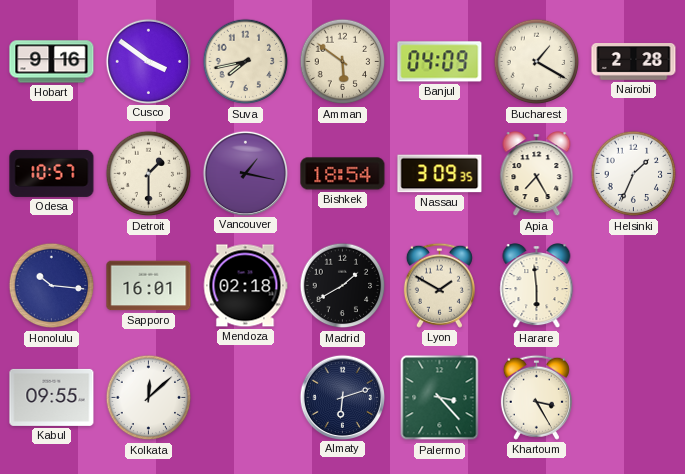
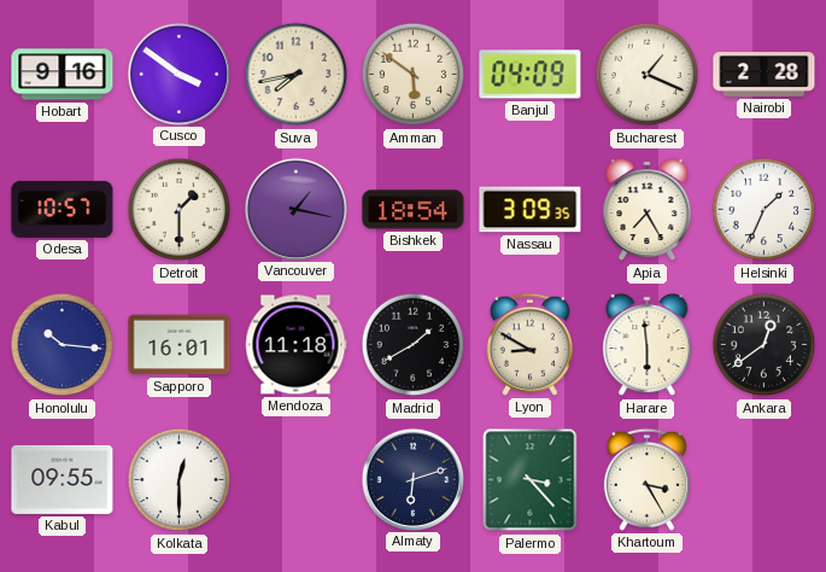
Bucharest: 1:20 -> 1:19 (648, 75)
Mendoza: 02:18 -> 11:18 (295, 345)
Lyon: 1:50 -> 8:50 (529, 344)
Ankara: none -> 12:39 (765, 345)
Kolkata: 12:08 -> 12:30 (180, 480)
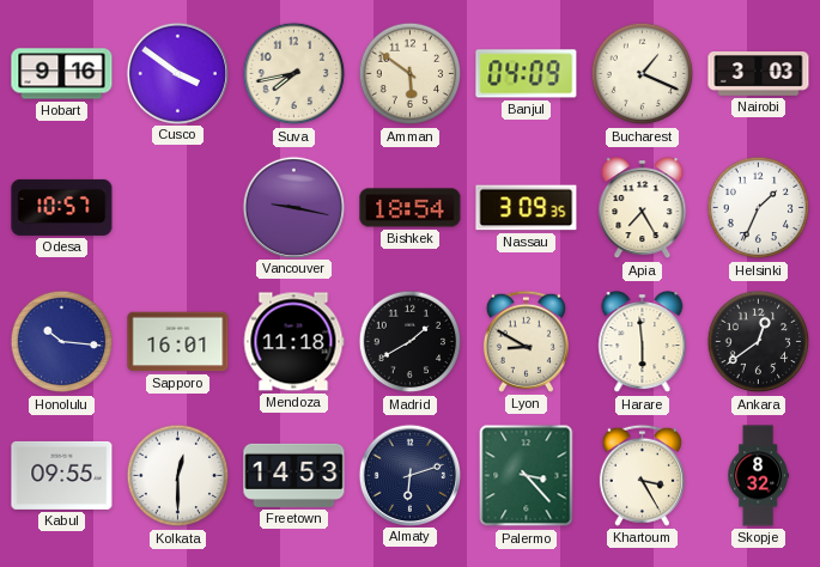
Nairobi: 2:28 -> 3:03 (759, 74)
Detroit: 1:30 -> none (180, 210)
Vancouver: 1:17 -> 9:17 (293, 207)
Freetown: none -> 14:53 (294, 475)
Skopje: none -> 8:32 (758, 476)
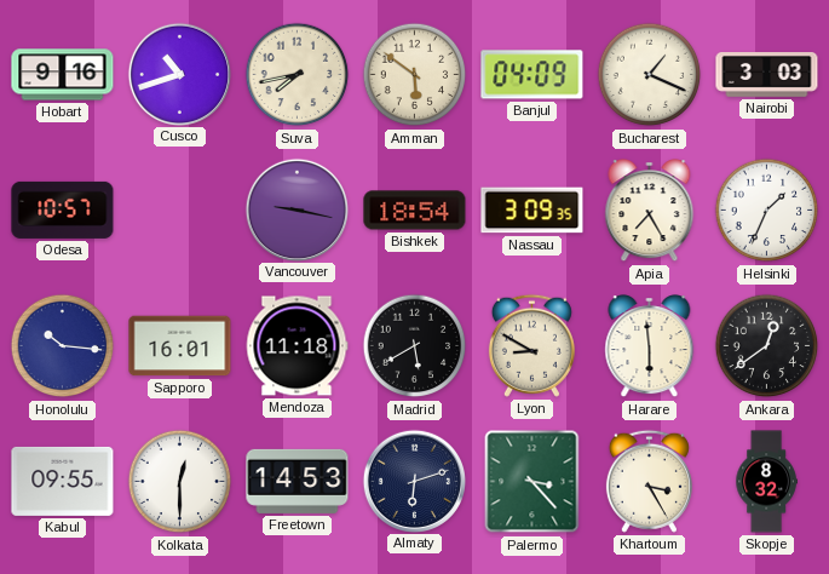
Cusco: 3:51 -> 10:42 (179, 74)
Madrid: 1:40 -> 5:40 (415, 346)
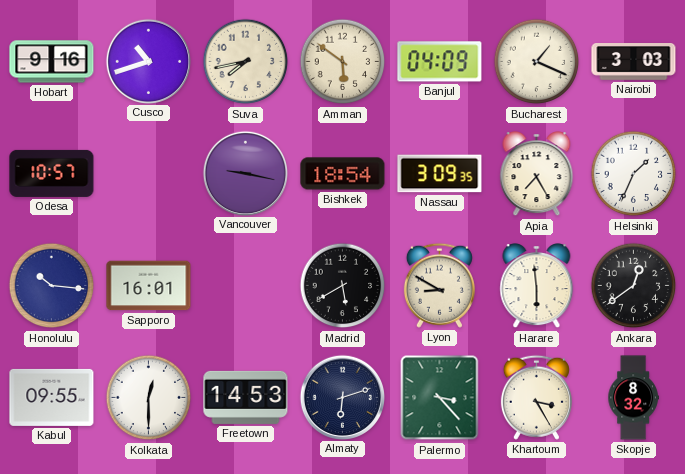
Mendoza: 11:18 -> none (297, 346)
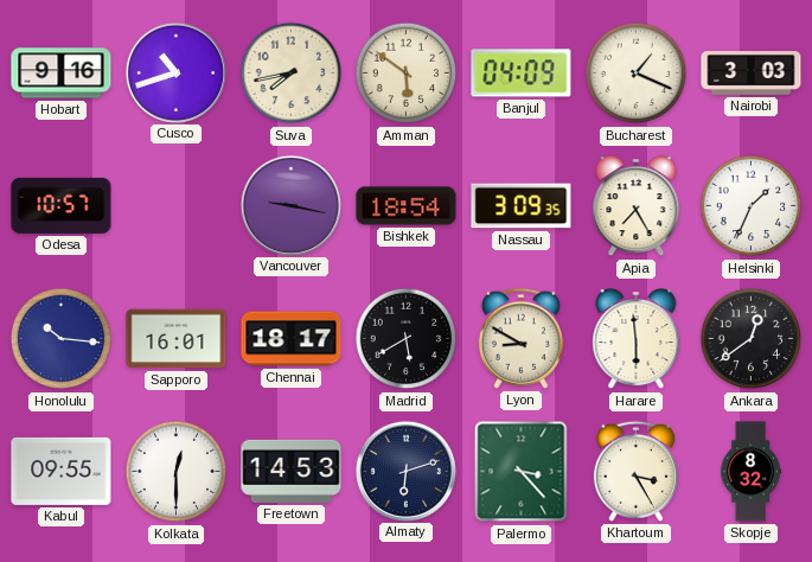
Chennai: none -> 18:17 (292, 339)
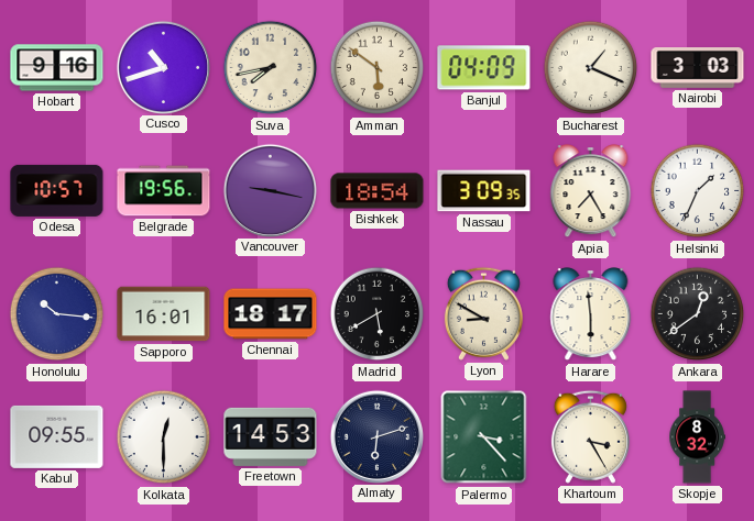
Belgrade: none -> 19:56 (164, 191)
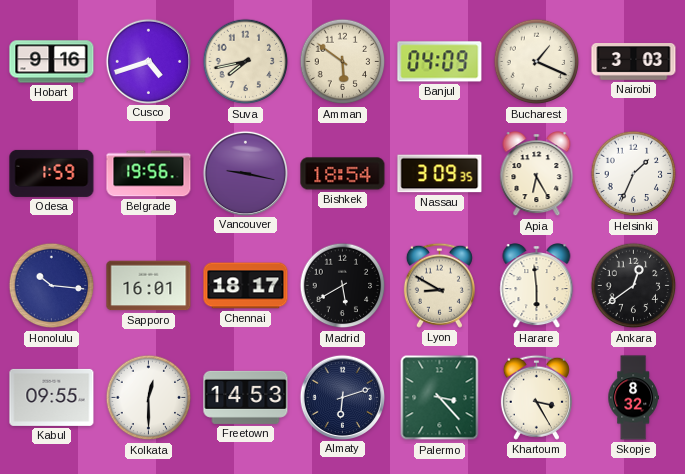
Cusco: 10:42 -> 4:42 (148, 61)
Odesa: 10:57 -> 1:59 (52, 173)
Apia: 7:25 -> 6:25 (537, 174)
